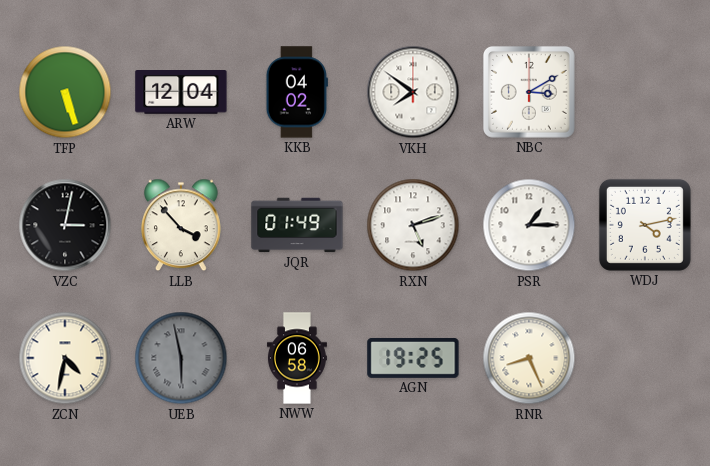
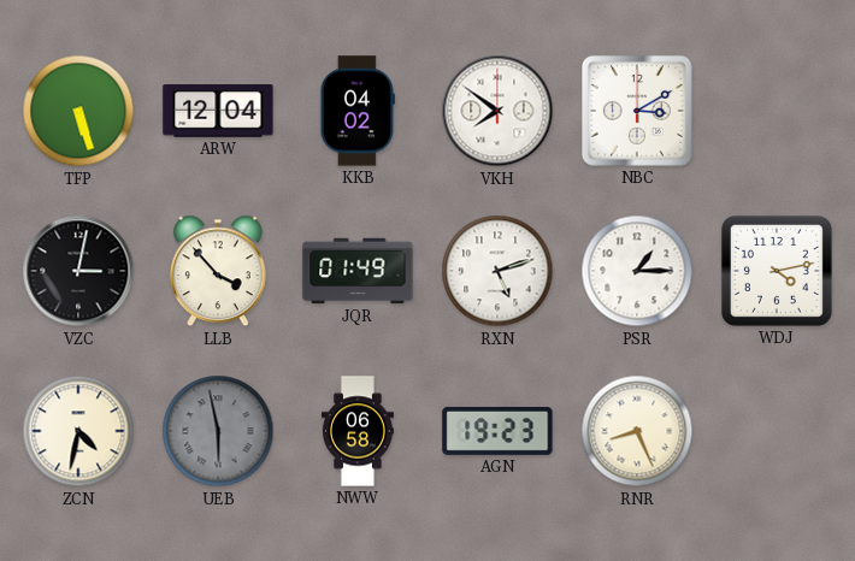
AGN: 19:25 -> 19:23 (497, 431)
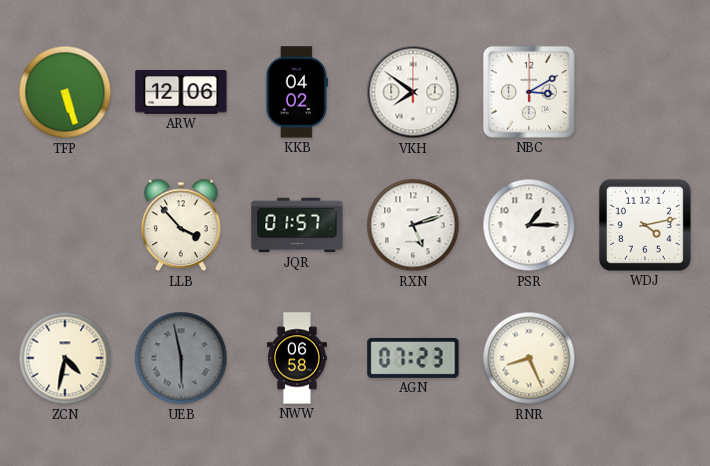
ARW: 12:04 -> 12:06 (181, 93)
VZC: 3:02 -> none (78, 271)
JQR: 01:49 -> 01:57 (297, 225)
AGN: 19:23 -> 07:23 (413, 358)
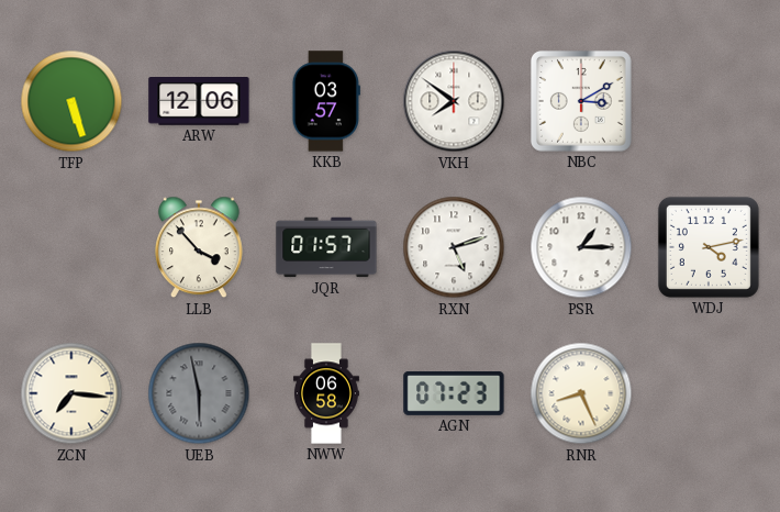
KKB: 04:02 -> 03:57 (326, 101)
ZCN: 4:32 -> 7:16 (71, 393)
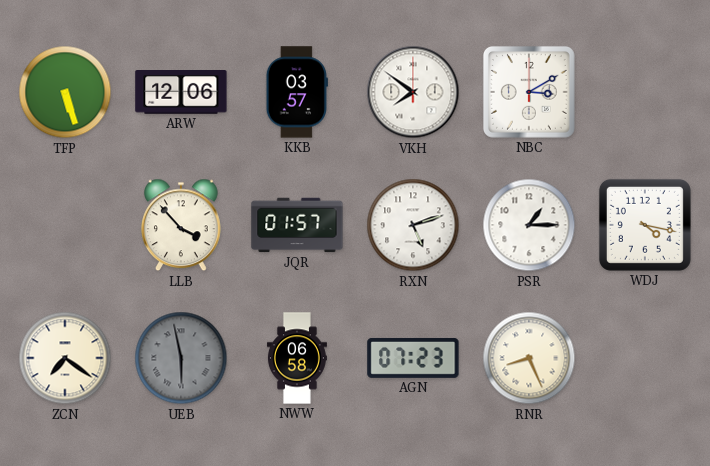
WDJ: 4:13 -> 4:17 (645, 225)
ZCN: 7:16 -> 7:21 (65, 358)
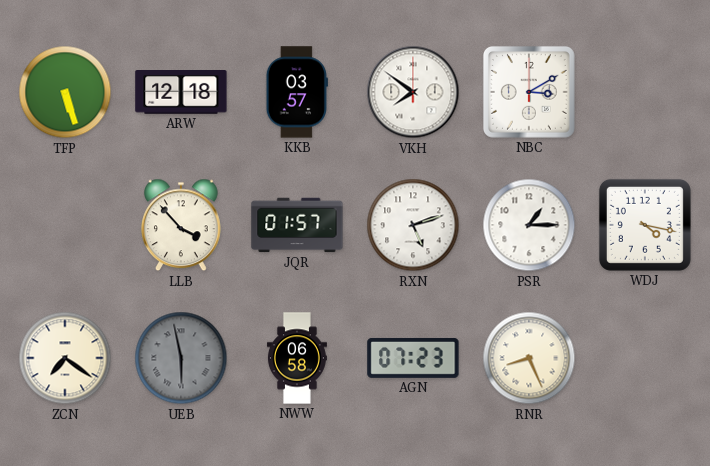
ARW: 12:06 -> 12:18 (181, 93)
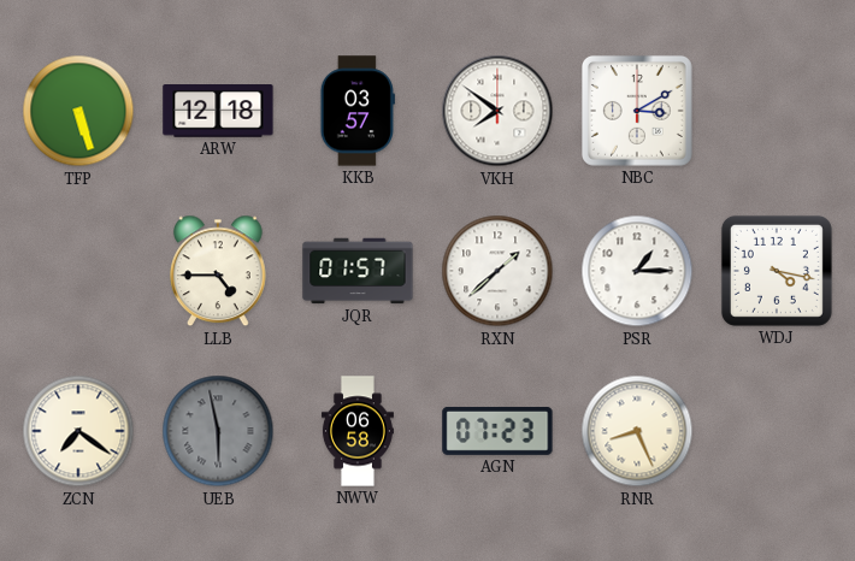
LLB: 3:53 -> 4:45 (219, 271)
RXN: 5:12 -> 1:38 (497, 271)
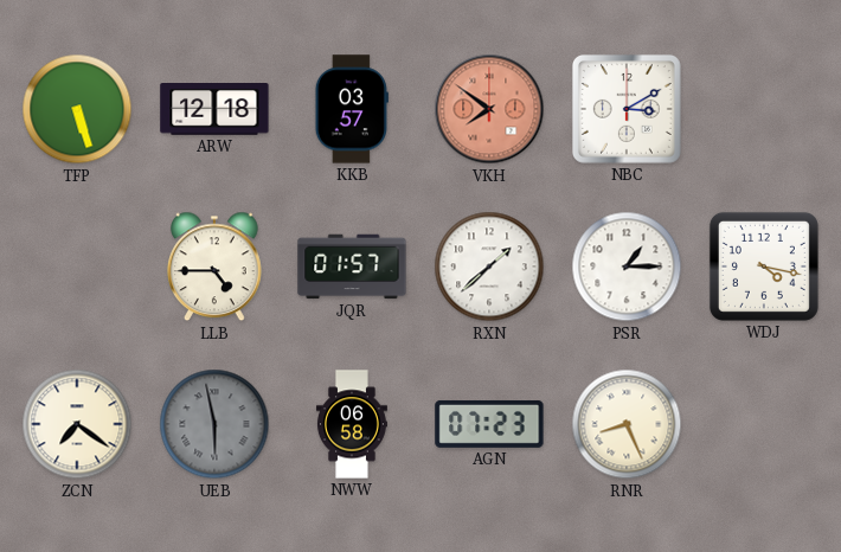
VKH dial: white -> salmon (489, 109)
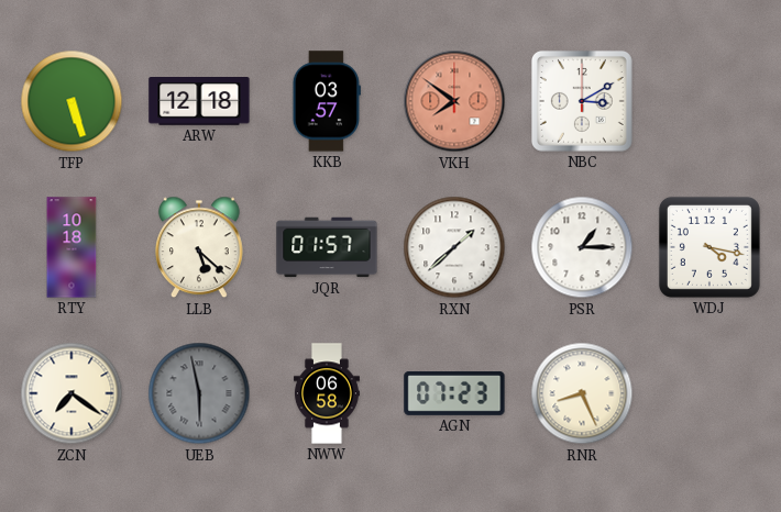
RTY: none -> 10:18 (71, 247)
LLB: 4:45 -> 5:22 (200, 247)
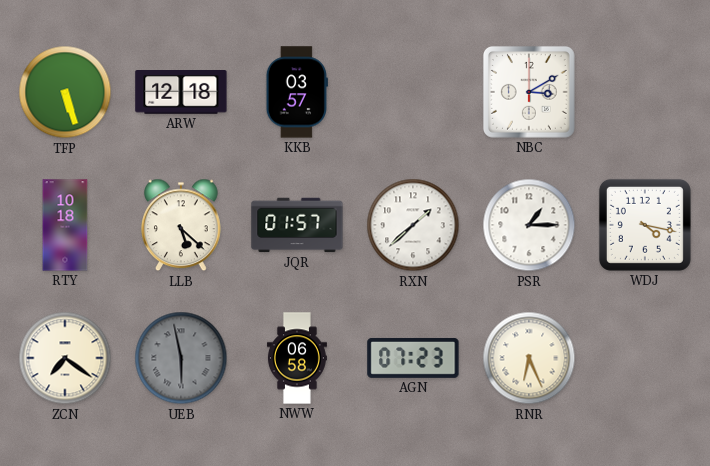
VKH: 7:51 -> none (454, 101)
RNR: 8:26 -> 6:26 (529, 358)
